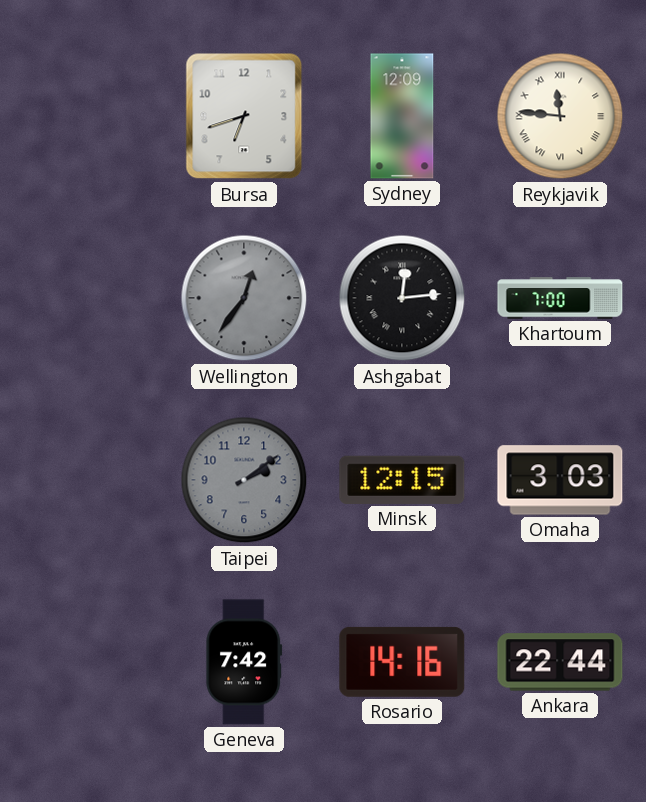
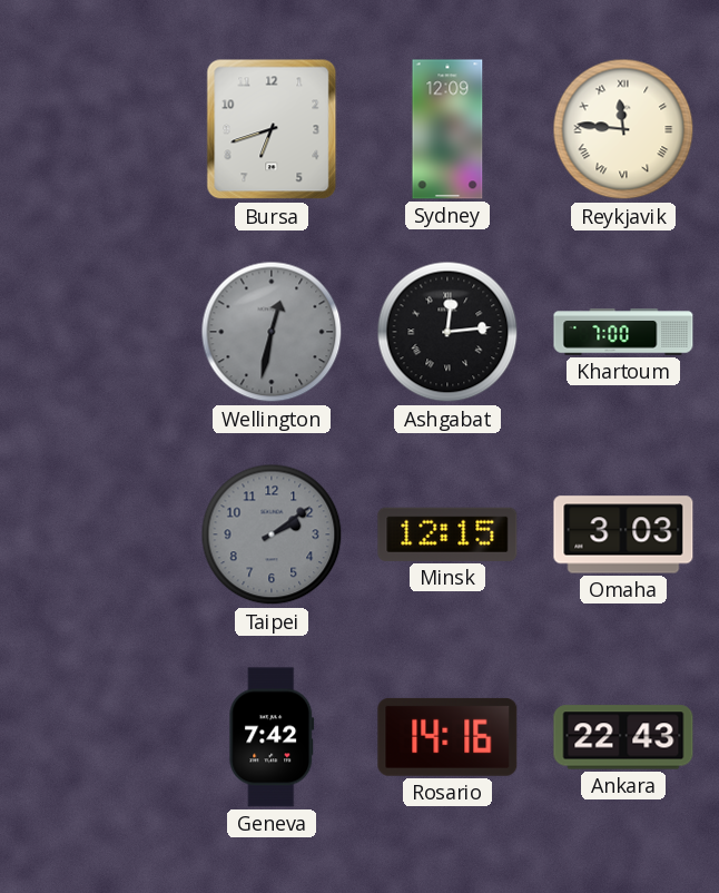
Wellington: 12:36 -> 12:32 (272, 332)
Ankara: 22:44 -> 22:43 (623, 737)
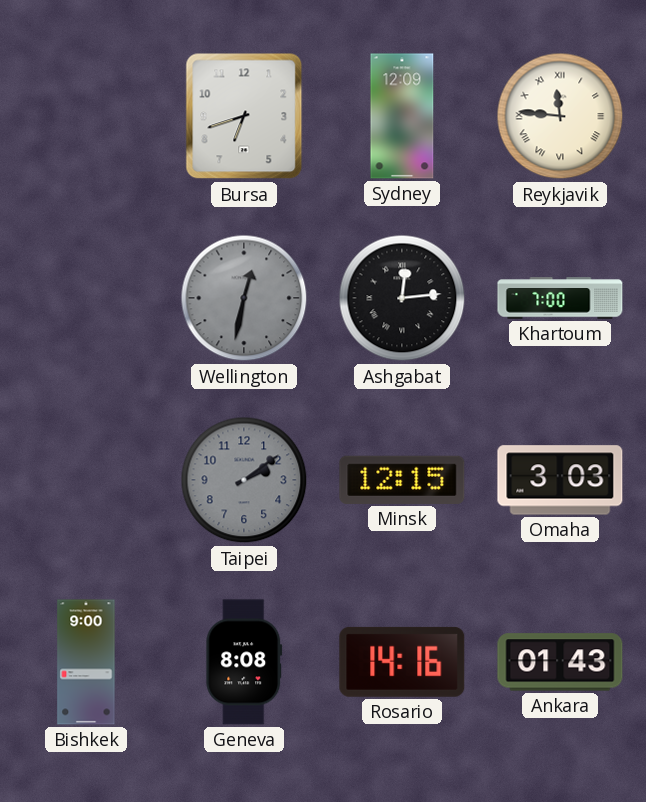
Bishkek: none -> 9:00 (86, 662)
Geneva: 7:42 -> 8:08 (244, 662)
Ankara: 22:43 -> 01:43 (560, 662)
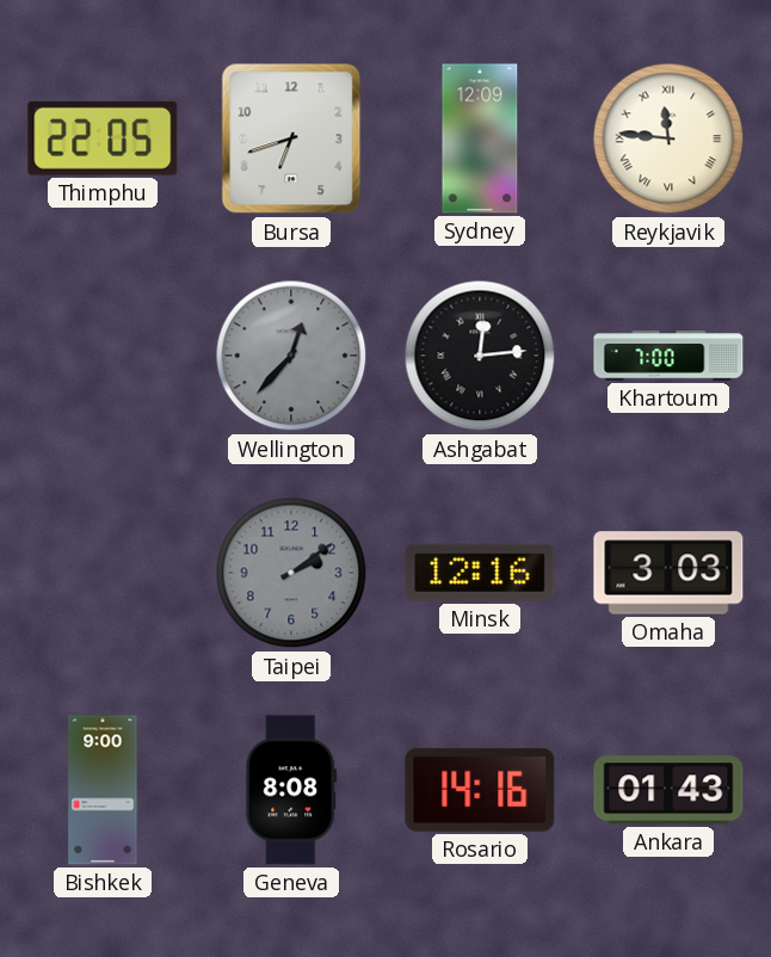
Thimphu: none -> 22:05 (103, 138)
Wellington: 12:32 -> 12:37 (291, 356)
Minsk: 12:15 -> 12:16 (480, 573)
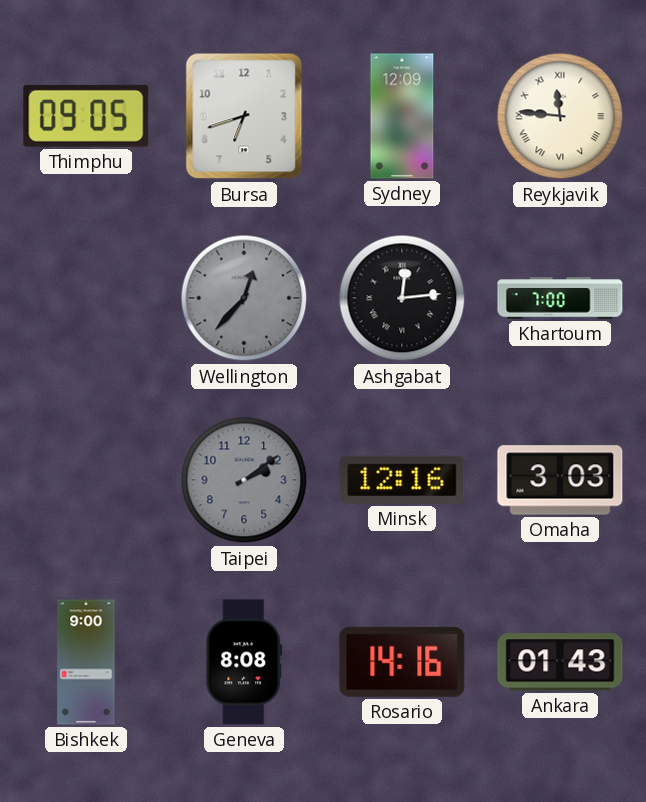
Thimphu: 22:05 -> 09:05 (86, 116)
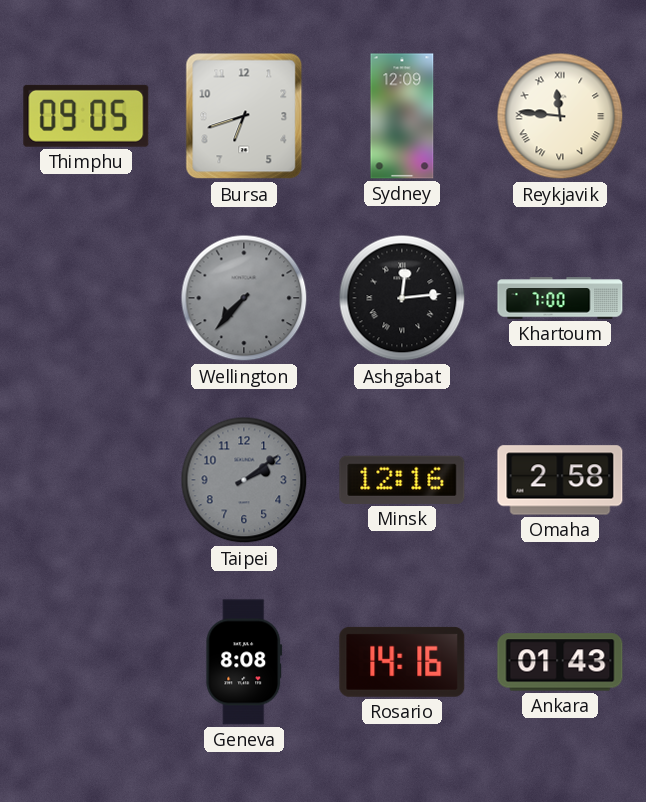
Wellington: 12:37 -> 7:37 (244, 298)
Omaha: 3:03 -> 2:58 (560, 480)
Bishkek: 9:00 -> none (86, 662)
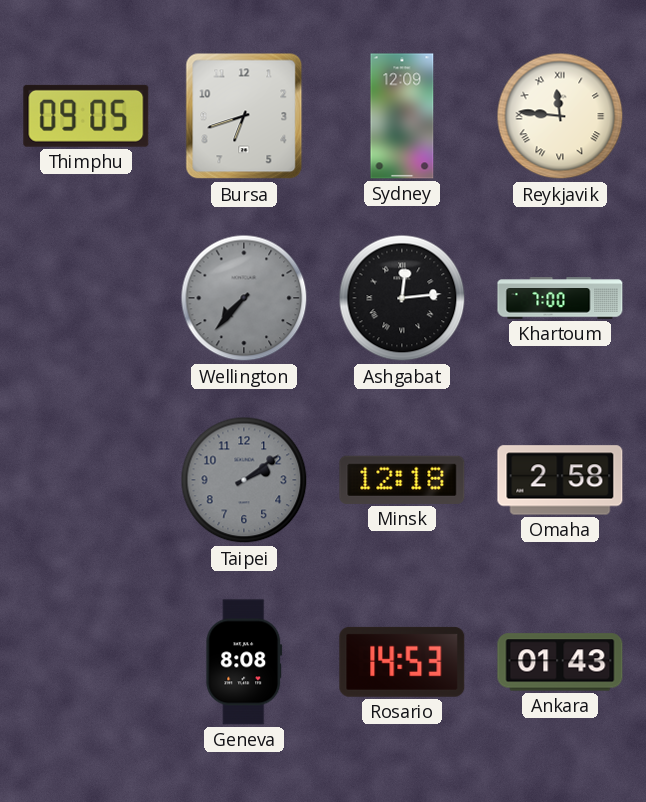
Minsk: 12:16 -> 12:18 (402, 480)
Rosario: 14:16 -> 14:53 (402, 662)
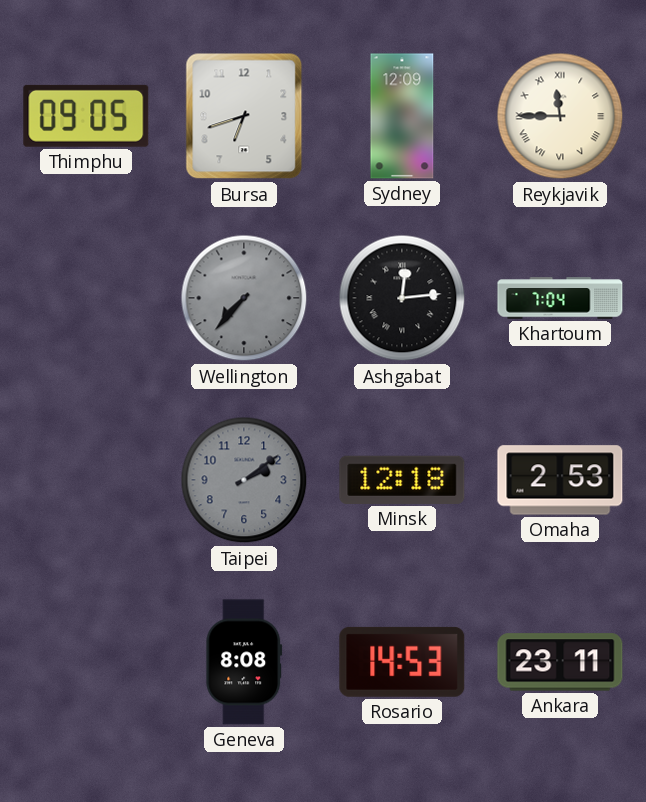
Reykjavik: 11:46 -> 11:45 (560, 116)
Khartoum: 7:00 -> 7:04 (560, 298)
Omaha: 2:58 -> 2:53 (560, 480)
Ankara: 01:43 -> 23:11 (560, 662)
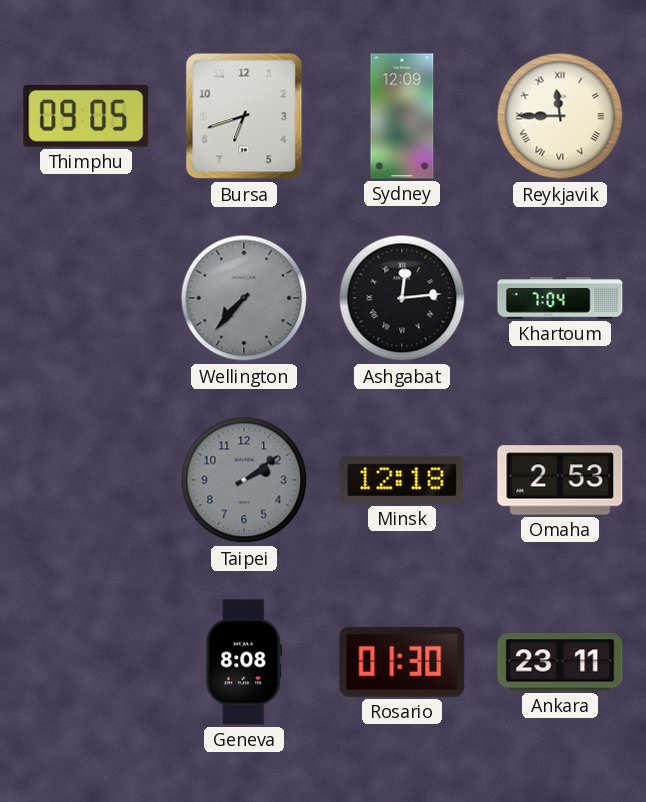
Rosario: 14:53 -> 01:30 (402, 662)
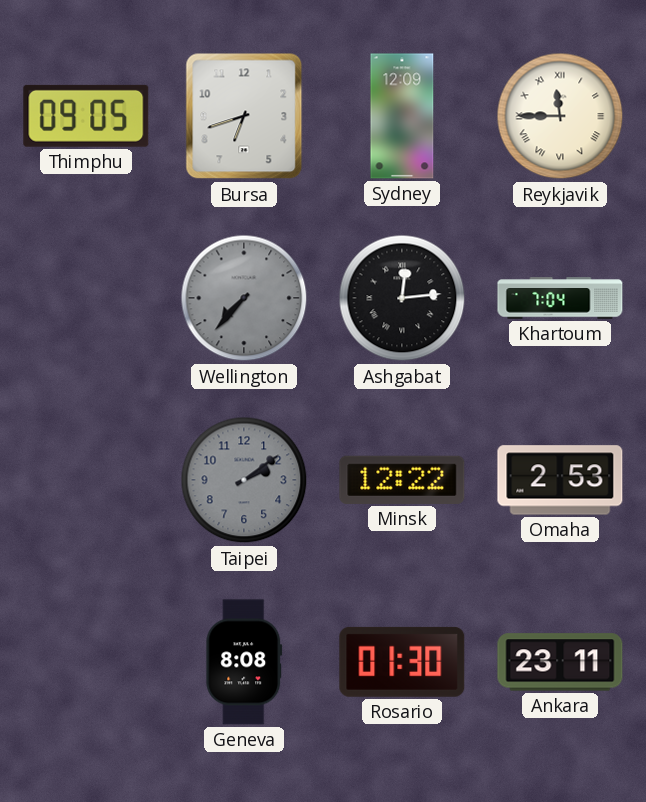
Minsk: 12:18 -> 12:22 (402, 480)
